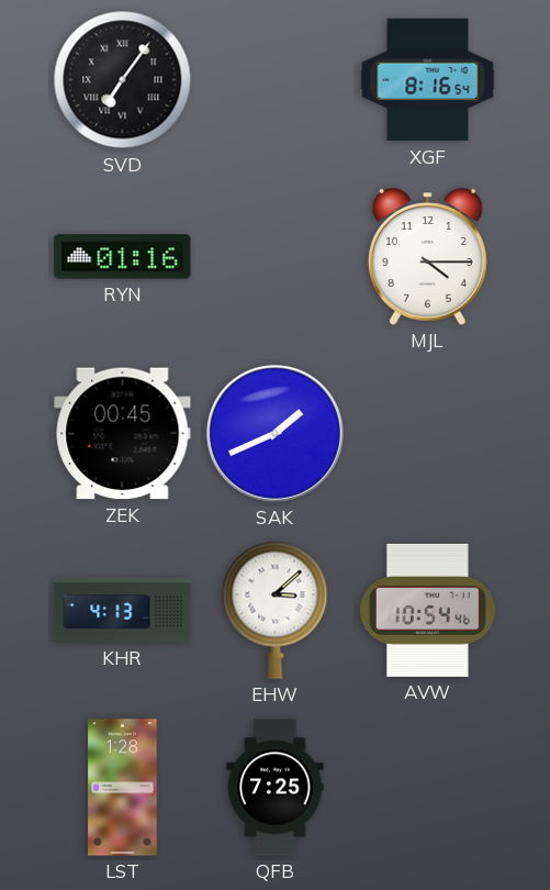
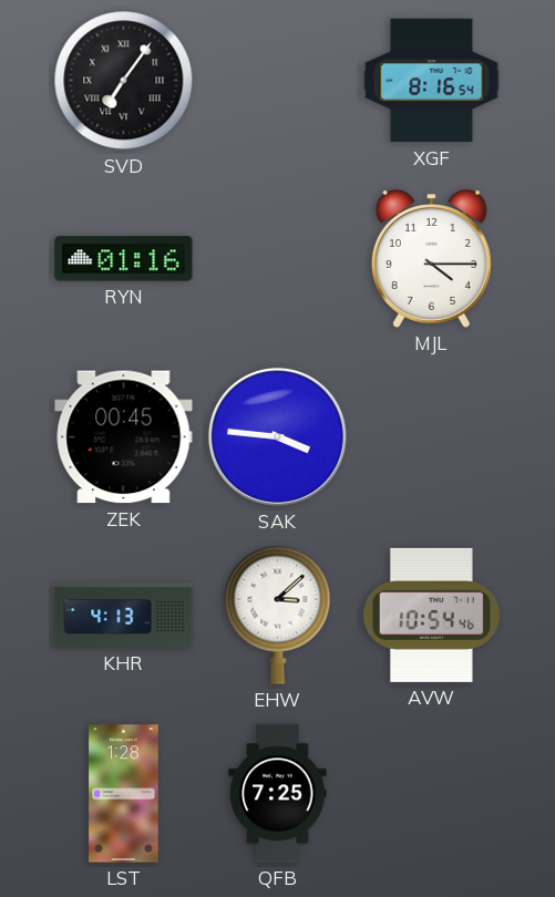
SAK: 1:41 -> 3:46 (277, 436)
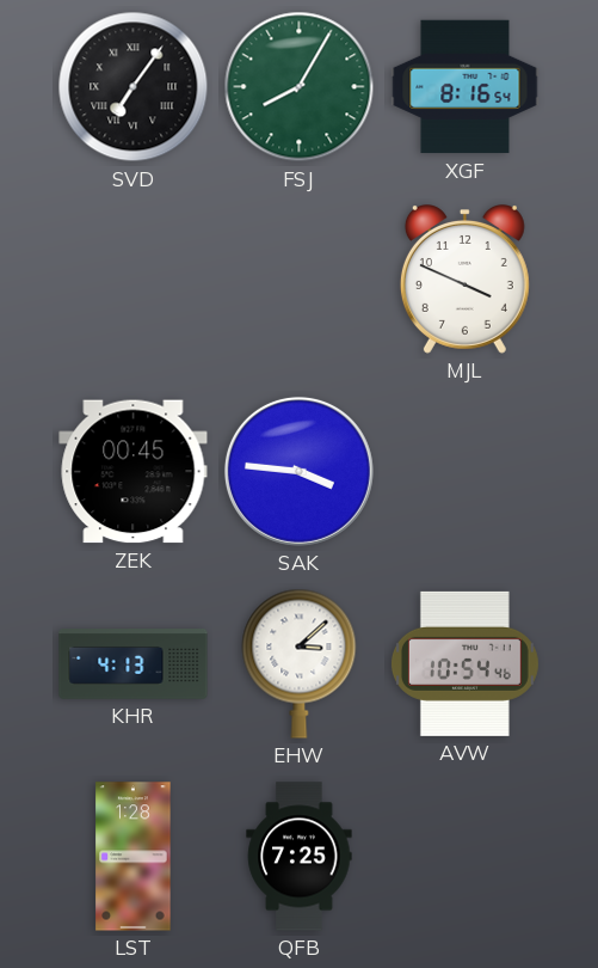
FSJ: none -> 8:05 (300, 87)
RYN: 01:16 -> none (124, 259)
MJL: 4:15 -> 3:49 (464, 280)
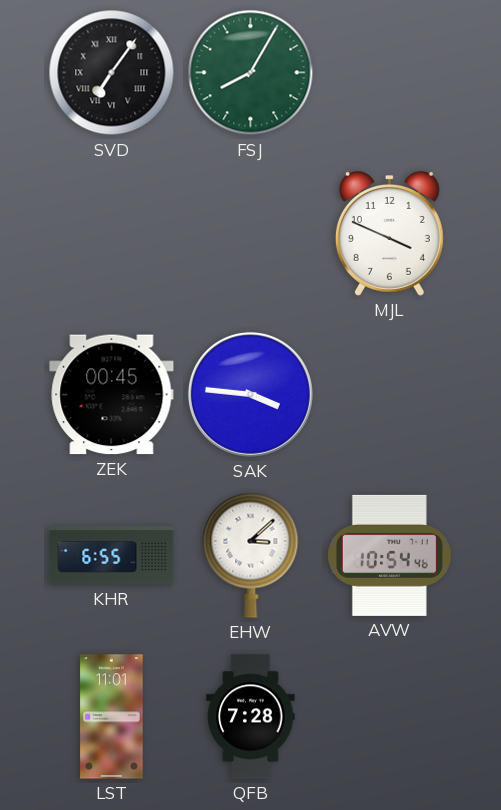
XGF: 8:16 -> none (466, 87)
KHR: 4:13 -> 6:55 (112, 556)
LST: 1:28 -> 11:01 (112, 717)
QFB: 7:25 -> 7:28 (251, 717)
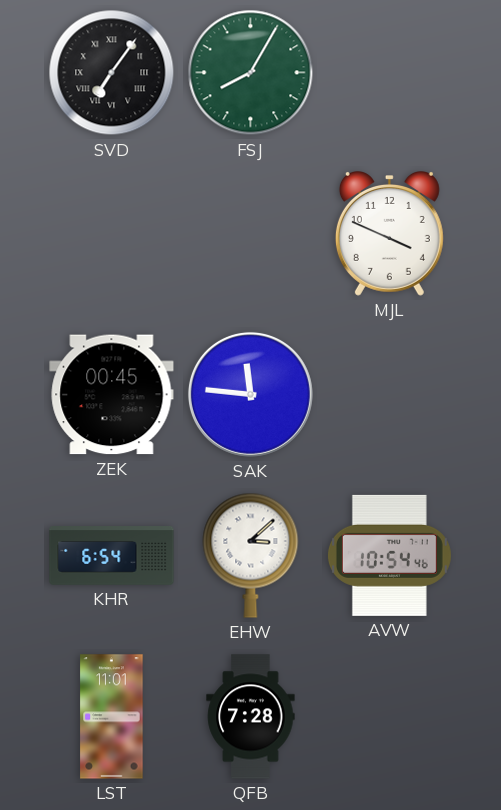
SAK: 3:46 -> 11:46 (250, 394)
KHR: 6:55 -> 6:54 (112, 556)
